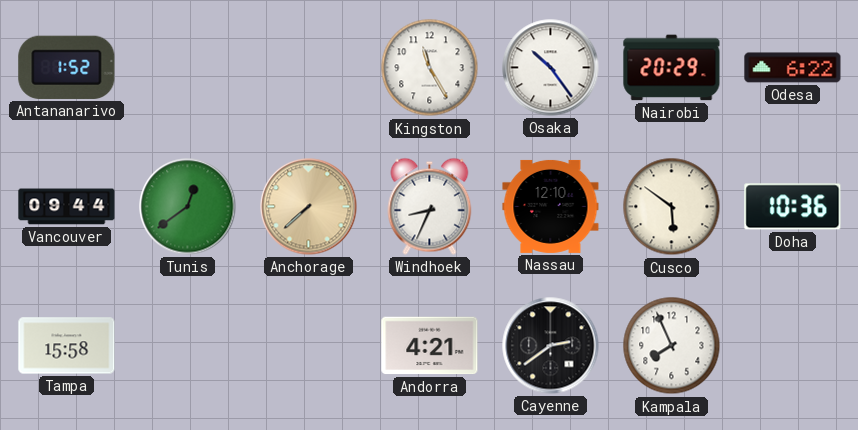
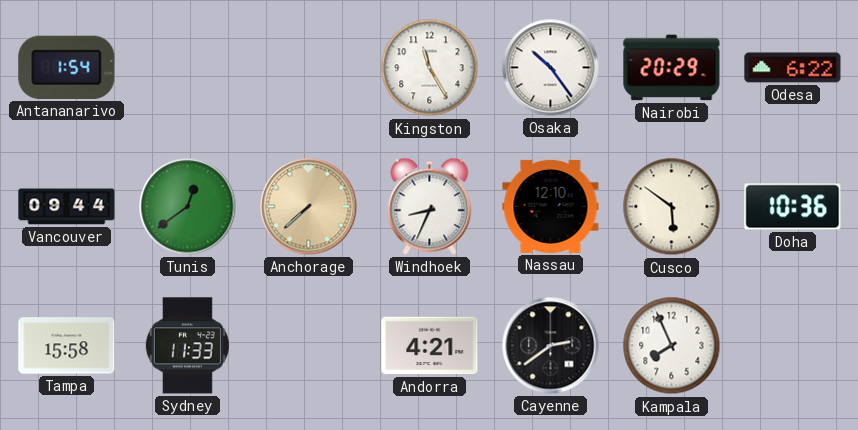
Antananarivo: 1:52 -> 1:54 (67, 67)
Sydney: none -> 11:33 (187, 346)
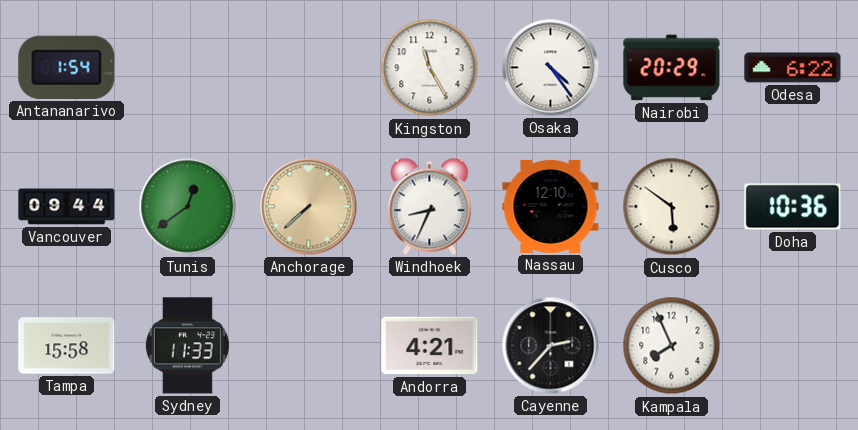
Osaka: 10:24 -> 4:24 (551, 68)
Cayenne: 2:39 -> 2:37 (551, 346)
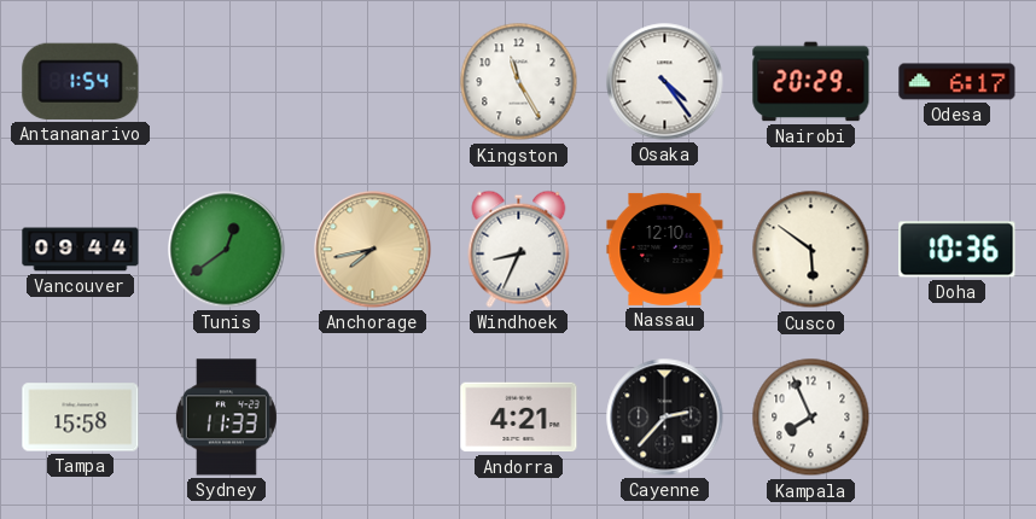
Odesa: 6:22 -> 6:17 (958, 82)
Anchorage: 7:38 -> 7:43 (373, 250)
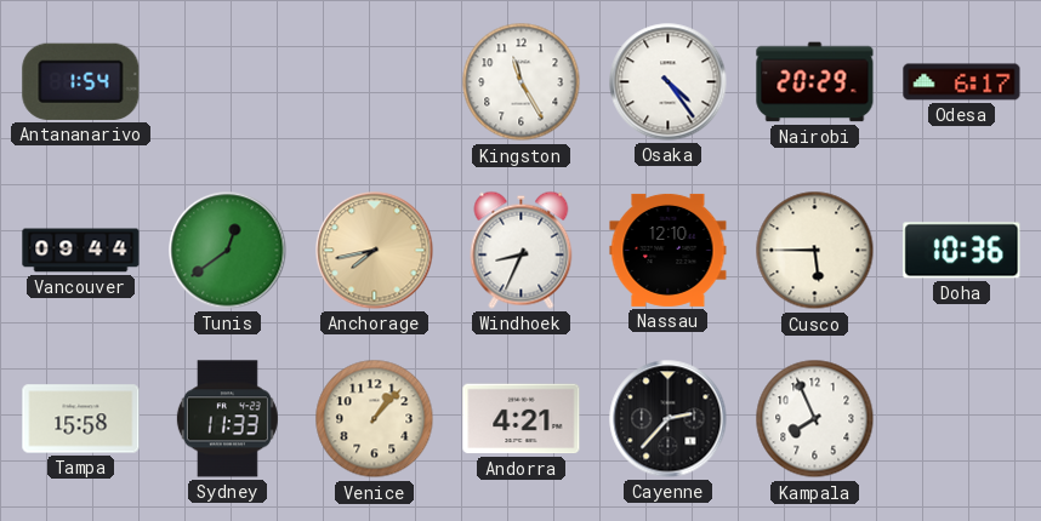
Cusco: 5:51 -> 5:45 (815, 251)
Venice: none -> 1:07 (375, 419)
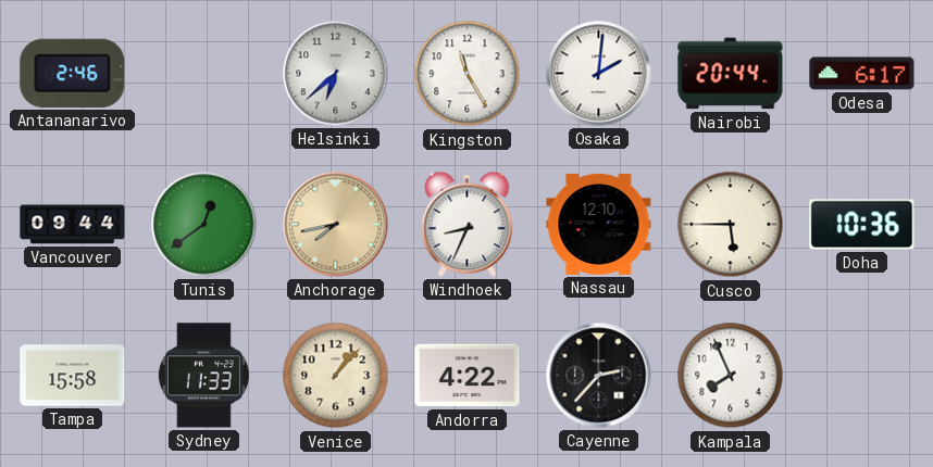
Antananarivo: 1:54 -> 2:46 (73, 73)
Helsinki: none -> 6:38 (336, 74)
Osaka: 4:24 -> 2:01 (599, 74)
Nairobi: 20:29 -> 20:44 (731, 74)
Andorra: 4:21 -> 4:22 (468, 376)
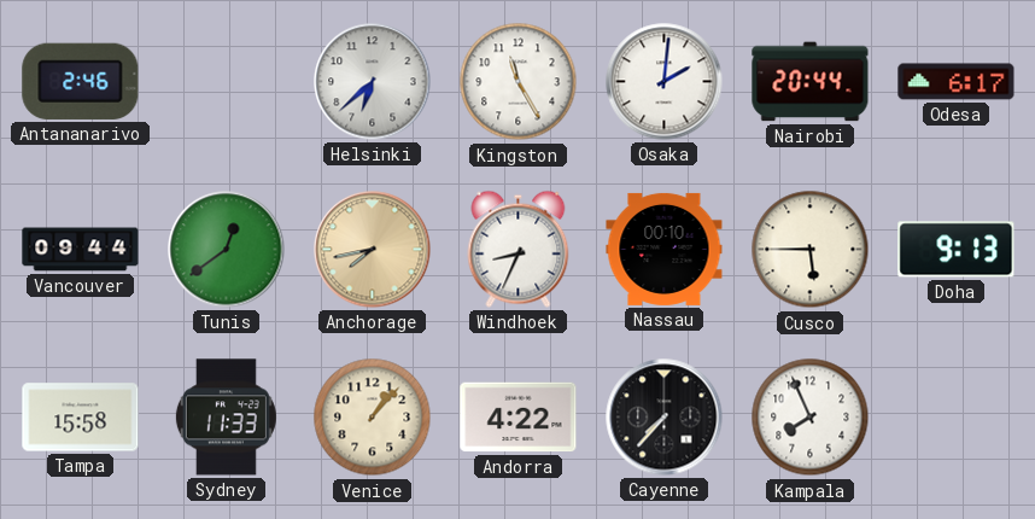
Nassau: 12:10 -> 00:10 (665, 249)
Doha: 10:36 -> 9:13 (957, 250)
Cayenne: 2:37 -> 7:37 (665, 418)
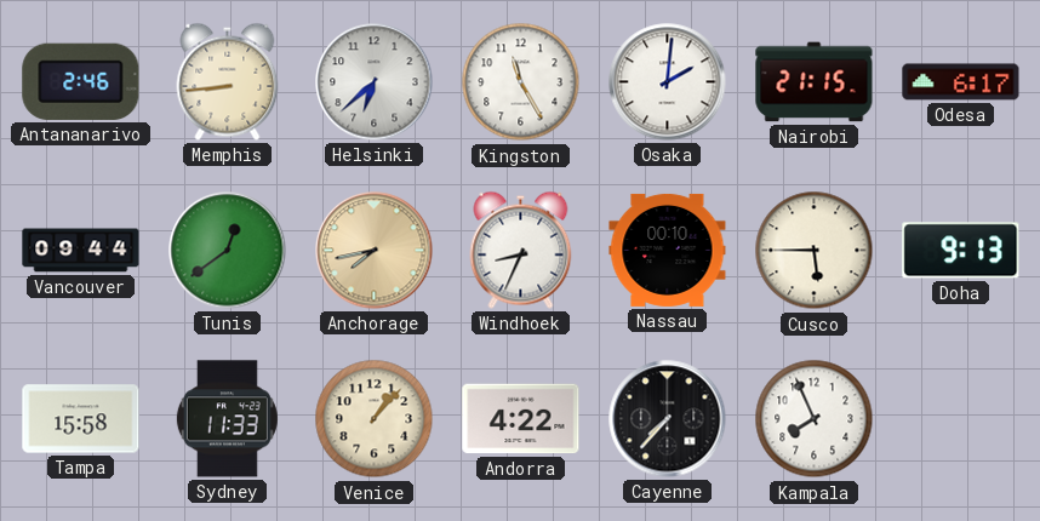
Memphis: none -> 8:44 (228, 81)
Nairobi: 20:44 -> 21:15 (815, 82)
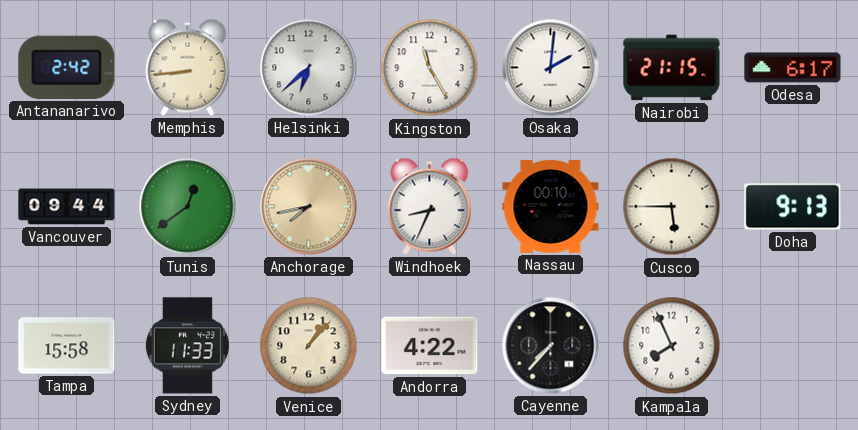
Antananarivo: 2:46 -> 2:42 (67, 67)
